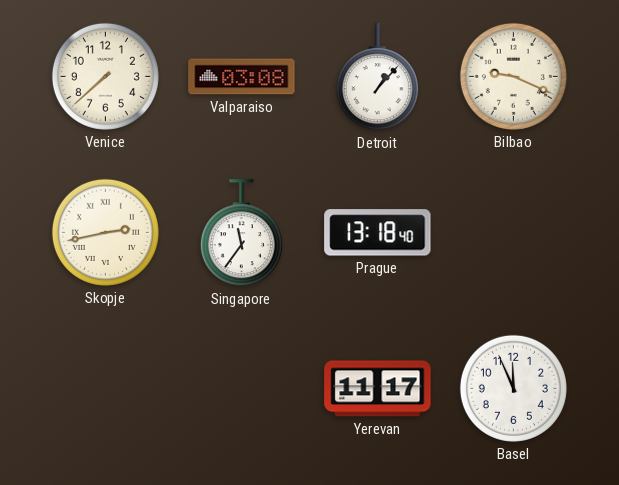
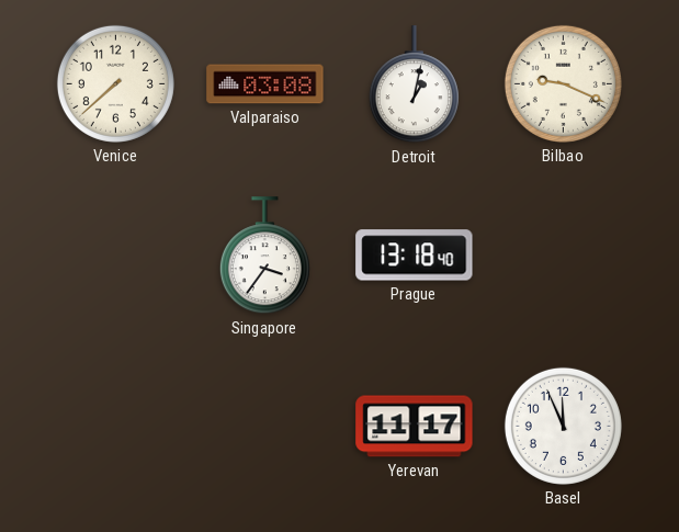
Detroit: 1:07 -> 1:02 (414, 84)
Skopje: 2:43 -> none (105, 232)
Singapore: 11:36 -> 3:36 (264, 256)
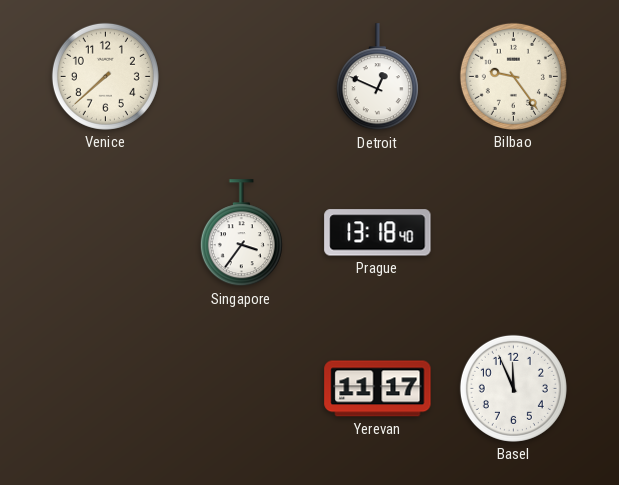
Valparaiso: 03:08 -> none (265, 84)
Detroit: 1:02 -> 12:49 (377, 77)
Bilbao: 9:19 -> 9:24 (513, 76)
